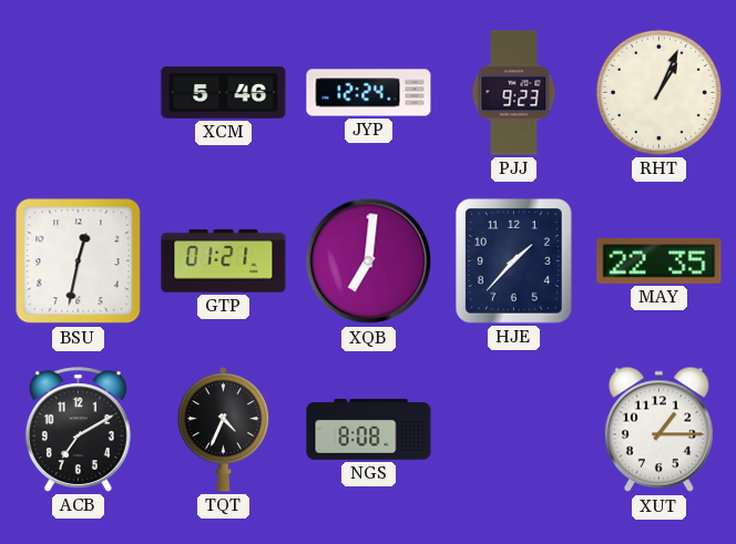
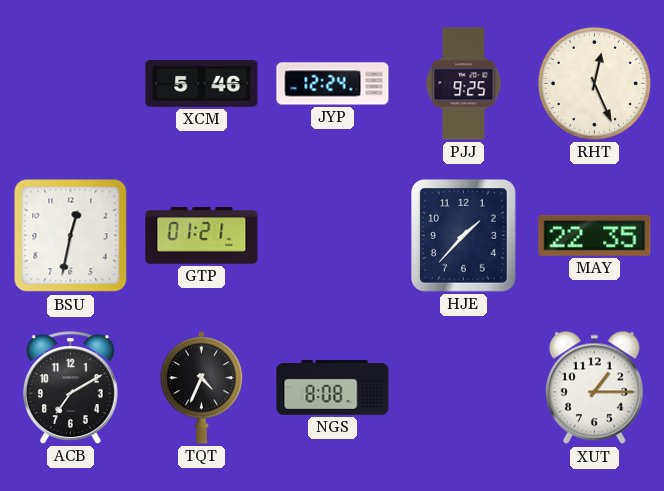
PJJ: 9:23 -> 9:25 (464, 84)
RHT: 1:04 -> 12:26 (594, 83)
XQB: 7:01 -> none (369, 261)
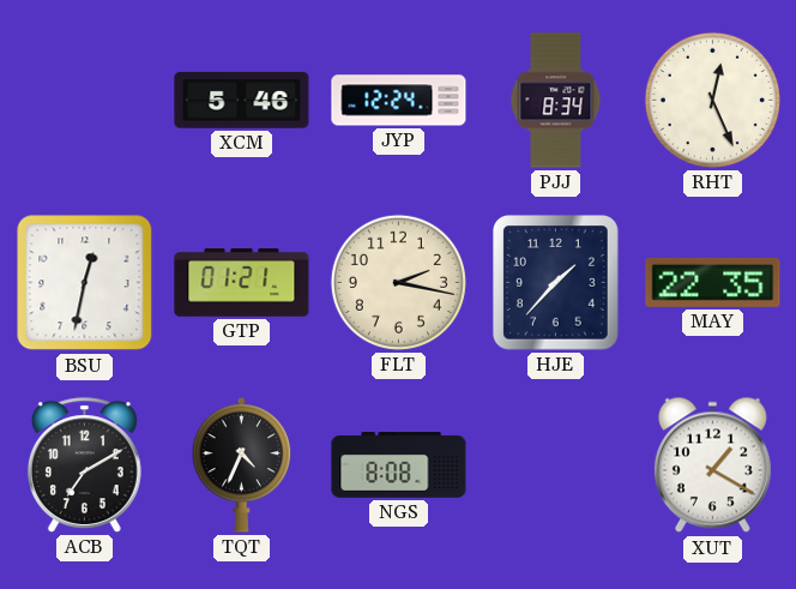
PJJ: 9:25 -> 8:34 (556, 101)
FLT: none -> 2:17 (398, 282)
XUT: 1:15 -> 1:20 (712, 465)
